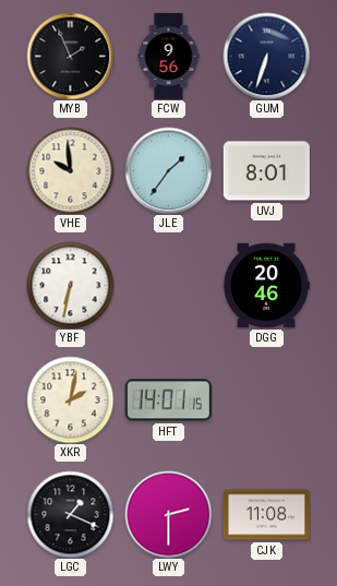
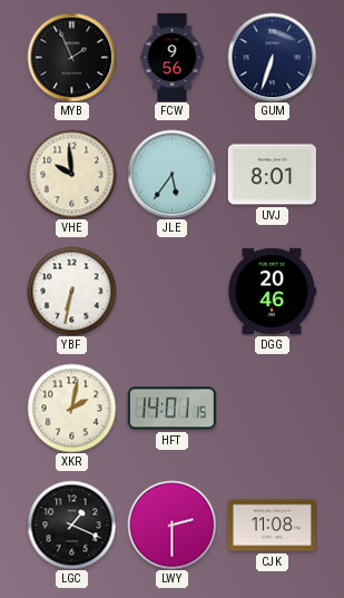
JLE: 1:36 -> 5:36 (171, 174)
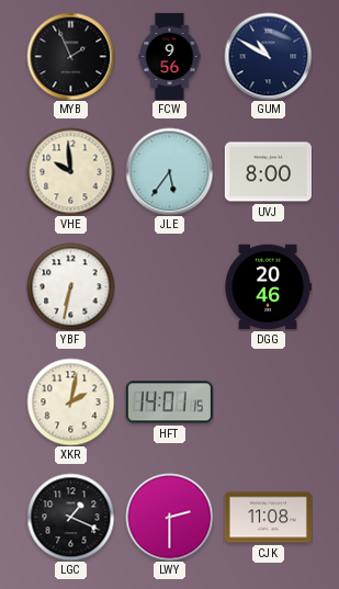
GUM: 6:33 -> 10:50 (268, 56)
UVJ: 8:01 -> 8:00 (268, 172)
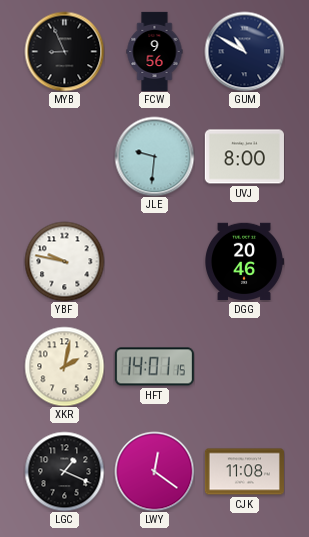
MYB: 1:56 -> 8:56 (64, 51)
VHE: 9:59 -> none (70, 171)
JLE: 5:36 -> 9:31 (154, 156)
YBF: 6:32 -> 9:47 (64, 261)
LWY: 2:30 -> 12:21 (154, 471)
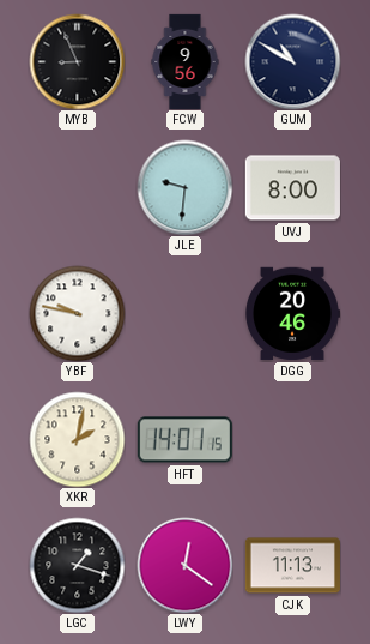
LGC: 1:19 -> 1:18 (77, 565)
CJK: 11:08 -> 11:13 (292, 566)
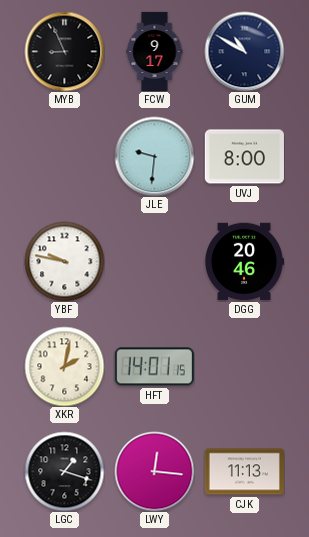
FCW: 9:56 -> 9:17 (155, 51)
LWY: 12:21 -> 12:16 (154, 471)
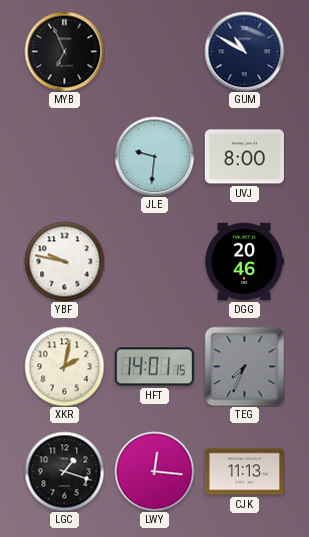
MYB: 8:56 -> 6:56 (64, 51)
FCW: 9:17 -> none (155, 51)
TEG: none -> 7:34 (244, 366)
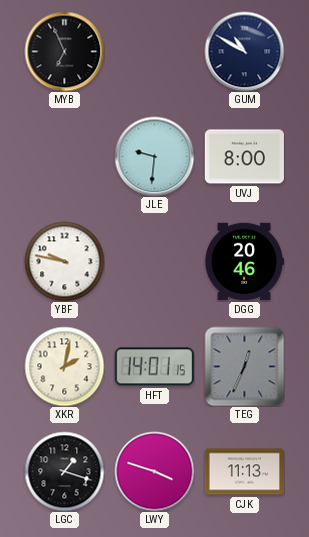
TEG: 7:34 -> 12:34 (244, 366)
LWY: 12:16 -> 3:48 (154, 471)
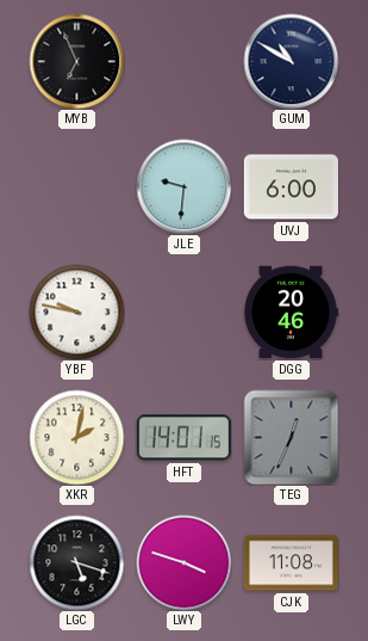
UVJ: 8:00 -> 6:00 (291, 187)
LGC: 1:18 -> 5:18 (76, 562)
CJK: 11:13 -> 11:08 (291, 563)
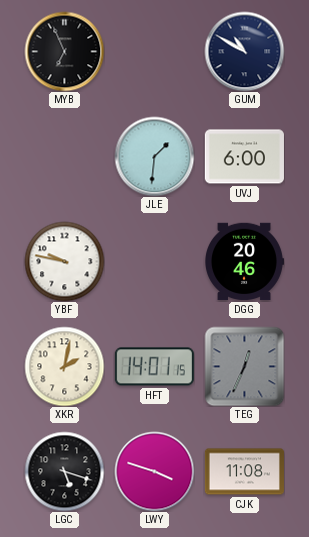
JLE: 9:31 -> 1:31 (154, 156)
